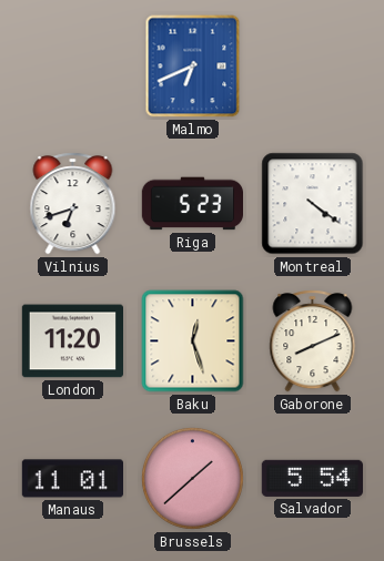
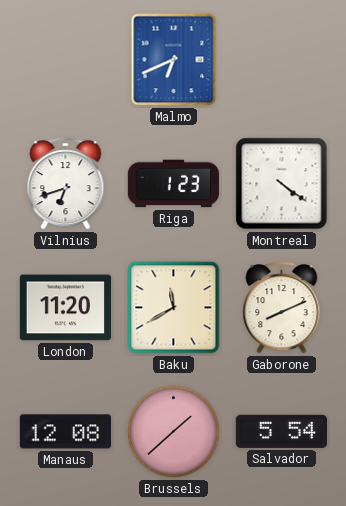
Riga: 5:23 -> 1:23 (174, 184)
Baku: 12:27 -> 11:40 (174, 308)
Manaus: 11:01 -> 12:08 (65, 432)
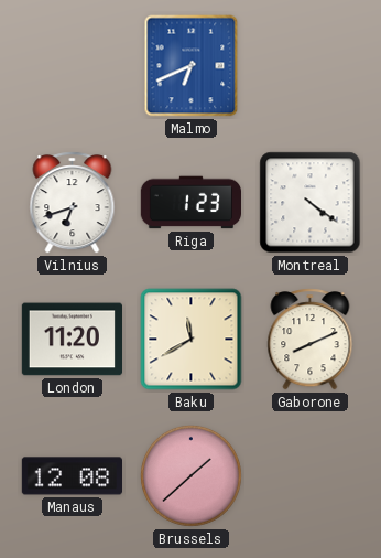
Salvador: 5:54 -> none (281, 431)
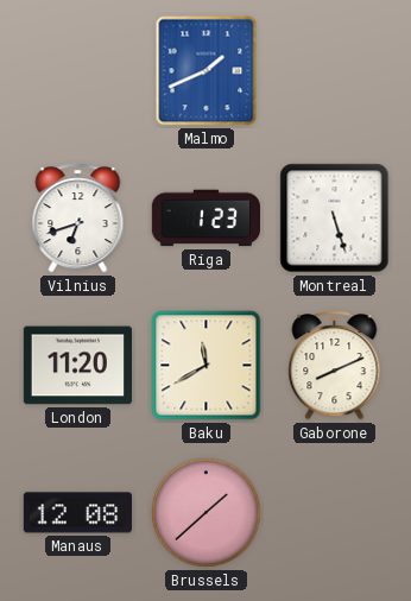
Malmo: 6:41 -> 1:41 (207, 71)
Montreal: 4:21 -> 5:27 (335, 219)
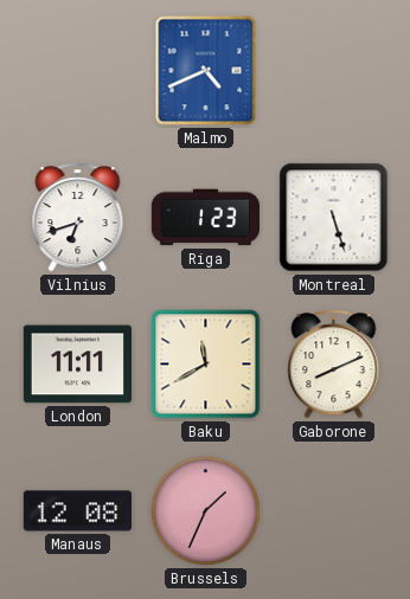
Malmo: 1:41 -> 4:41 (206, 71)
London: 11:20 -> 11:11 (77, 365)
Brussels: 1:38 -> 1:34 (205, 510)
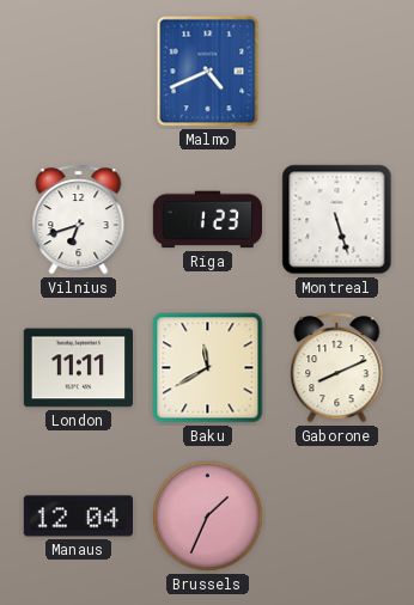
Manaus: 12:08 -> 12:04 (78, 517)
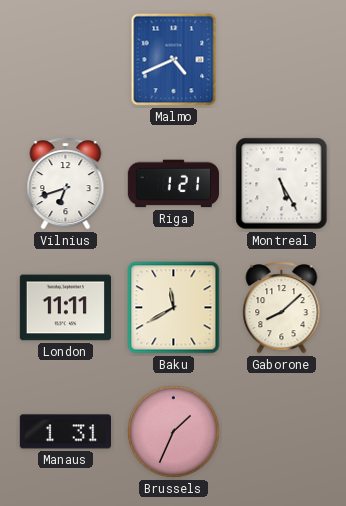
Riga: 1:23 -> 1:21 (174, 184)
Montreal: 5:27 -> 5:25 (282, 184)
Gaborone: 8:11 -> 8:08 (282, 308)
Manaus: 12:04 -> 1:31 (65, 432)
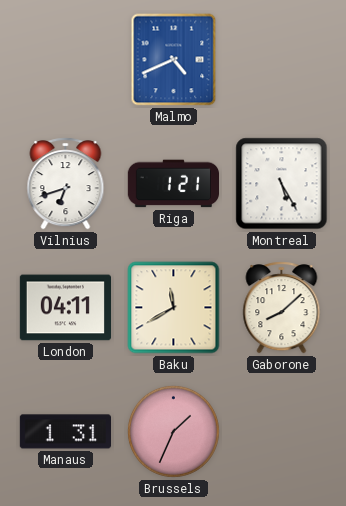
London: 11:11 -> 04:11 (65, 308)
